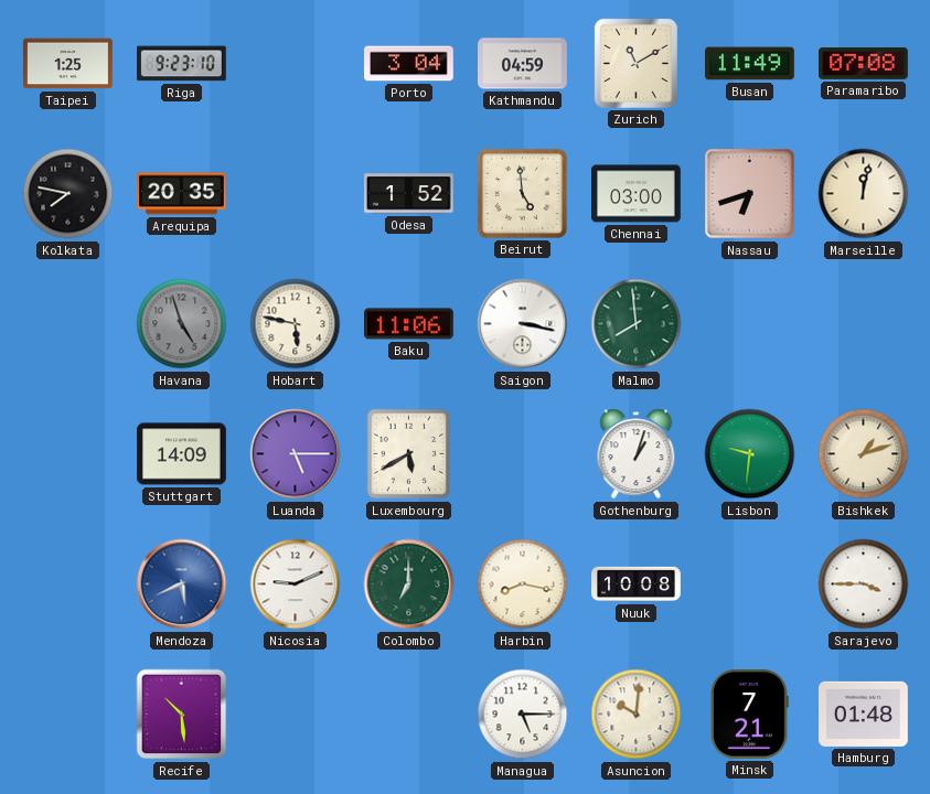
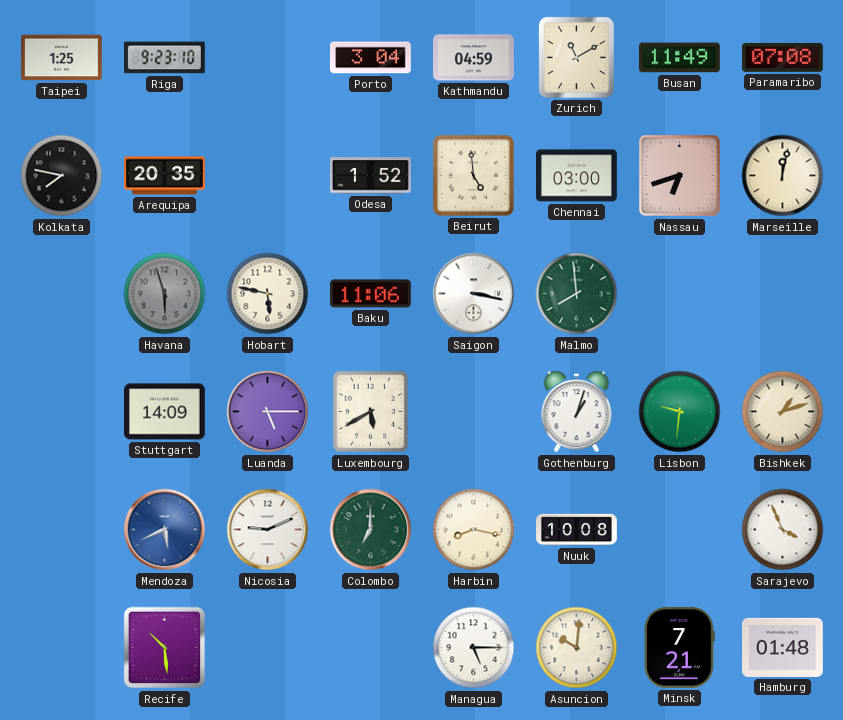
Havana: 4:57 -> 5:57 (165, 294)
Sarajevo: 3:45 -> 3:56 (783, 530)
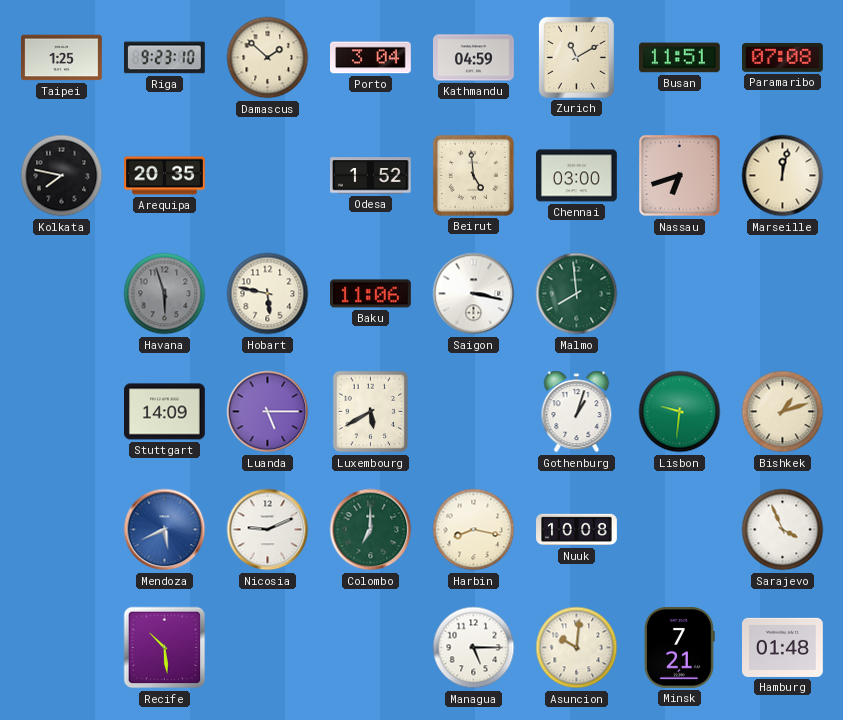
Damascus: none -> 1:52 (268, 58)
Busan: 11:49 -> 11:51 (680, 58)
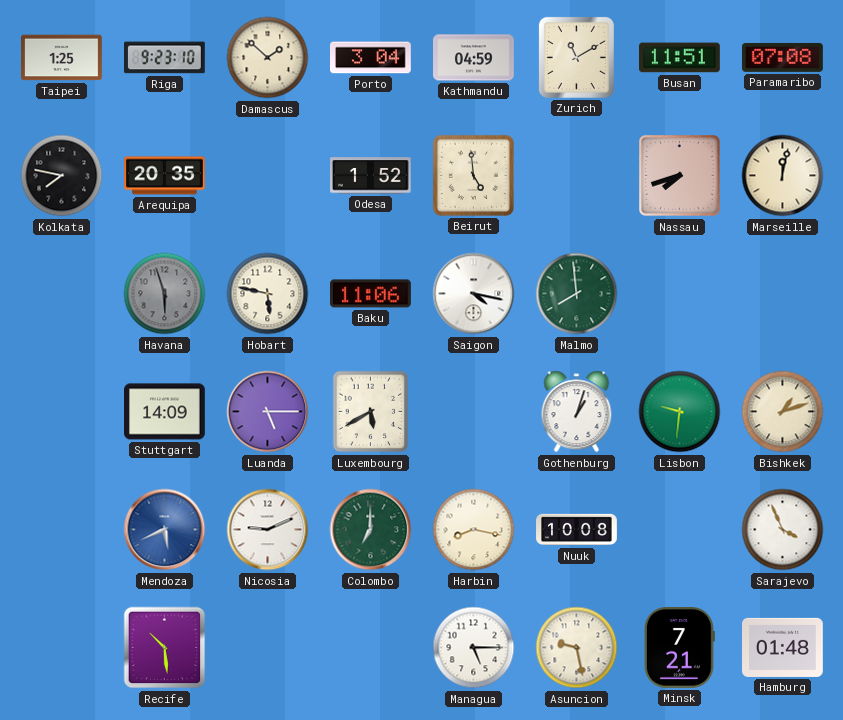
Chennai: 03:00 -> none (577, 176)
Nassau: 6:42 -> 7:42 (680, 176)
Saigon: 3:17 -> 4:17 (474, 294)
Asuncion: 10:01 -> 9:28 (577, 648)
